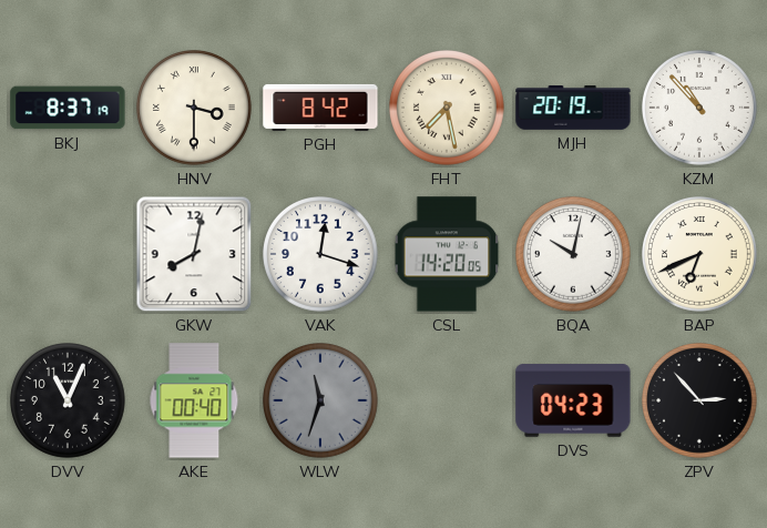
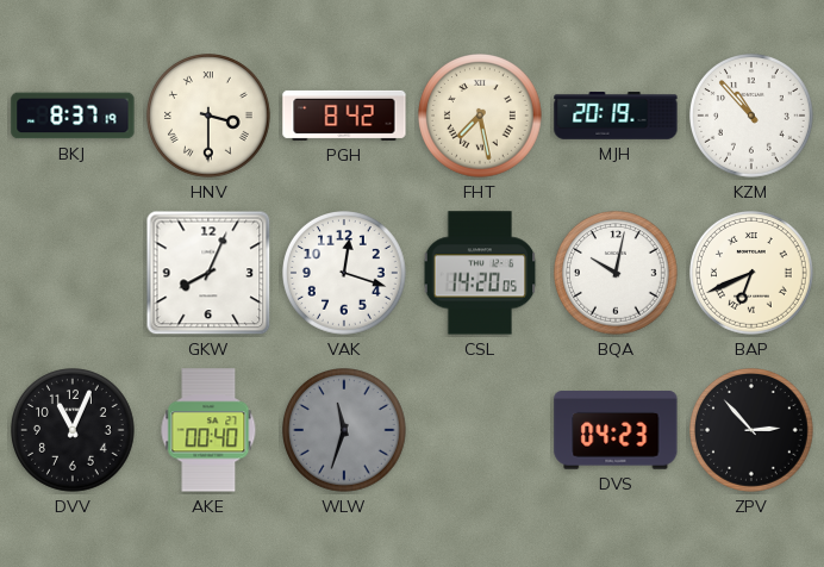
GKW: 8:02 -> 8:04 (208, 273)
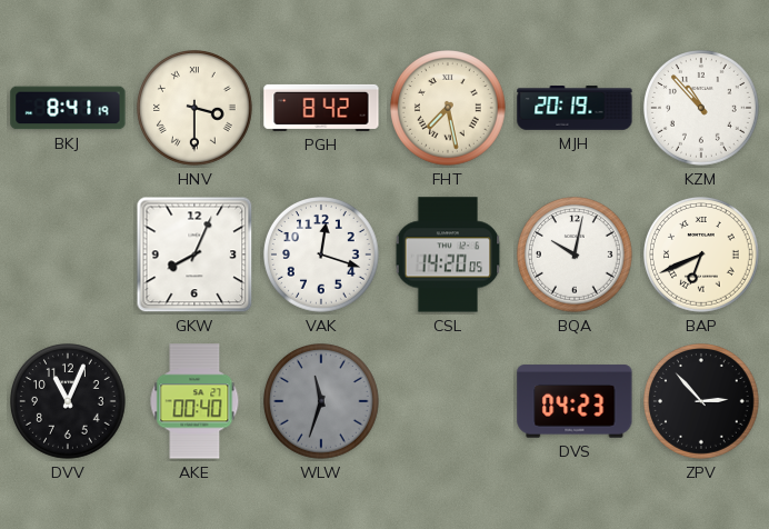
BKJ: 8:37 -> 8:41 (68, 108)
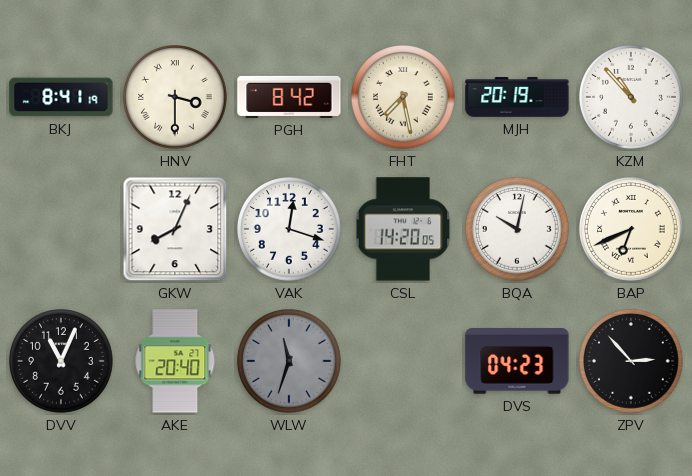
AKE: 00:40 -> 20:40 (175, 361)
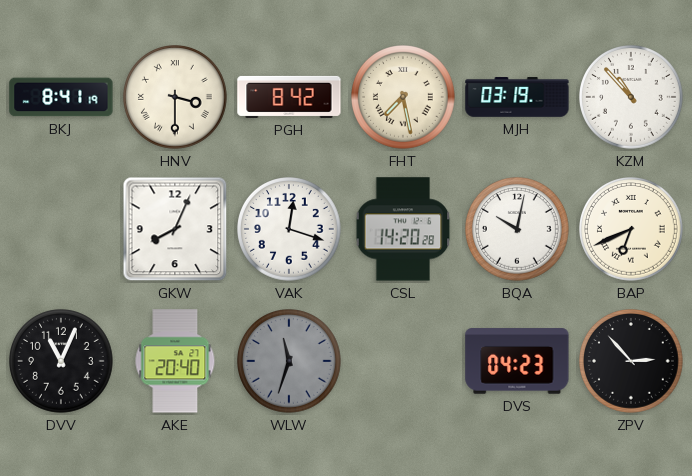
MJH: 20:19 -> 03:19 (517, 97)
CSL: 14:20:05 -> 14:20:28 (403, 229)
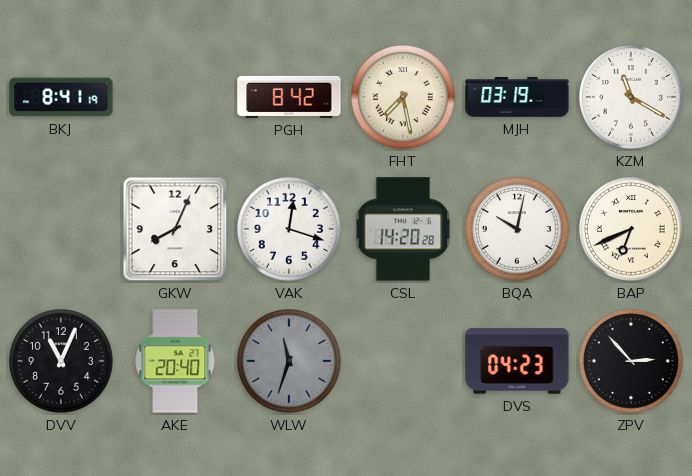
HNV: 3:30 -> none (176, 98)
KZM: 10:53 -> 11:20 (632, 98)
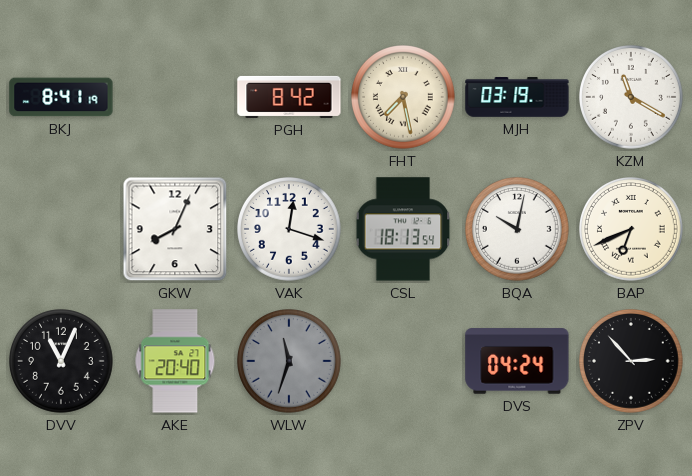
CSL: 14:20 -> 18:13 (403, 229)
DVS: 04:23 -> 04:24 (517, 361)
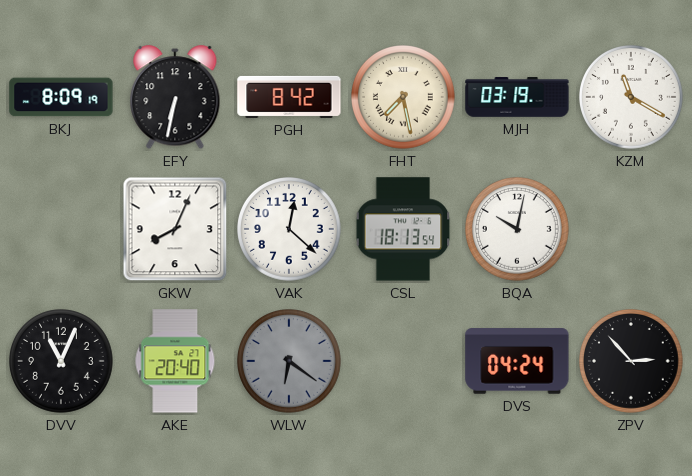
BKJ: 8:41 -> 8:09 (61, 97)
EFY: none -> 6:32 (175, 98)
VAK: 12:18 -> 12:22 (290, 230)
BAP: 6:41 -> none (632, 230)
WLW: 11:33 -> 6:21 (290, 362)
